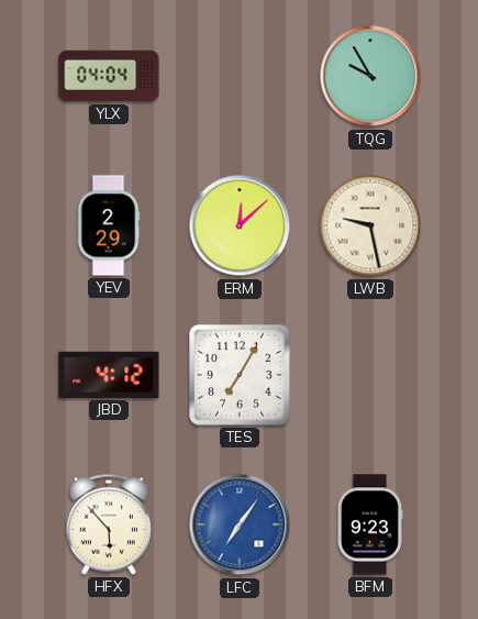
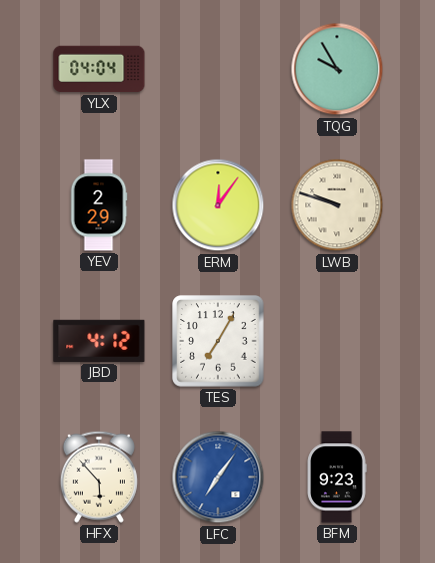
ERM: 12:08 -> 12:06 (218, 205)
LWB: 9:28 -> 9:48 (337, 205)
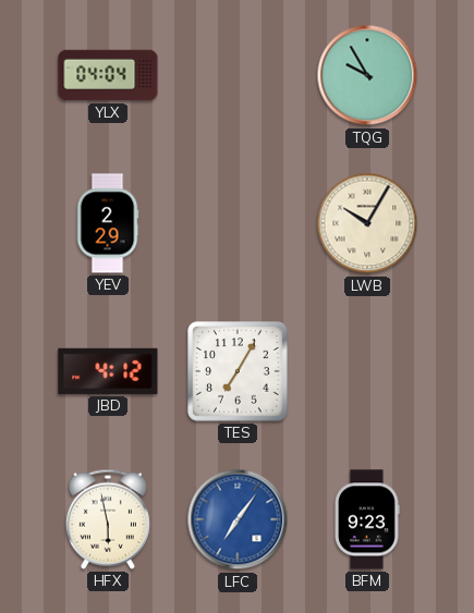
ERM: 12:06 -> none (218, 205)
LWB: 9:48 -> 10:05 (367, 223)
HFX: 5:53 -> 5:58 (108, 519)
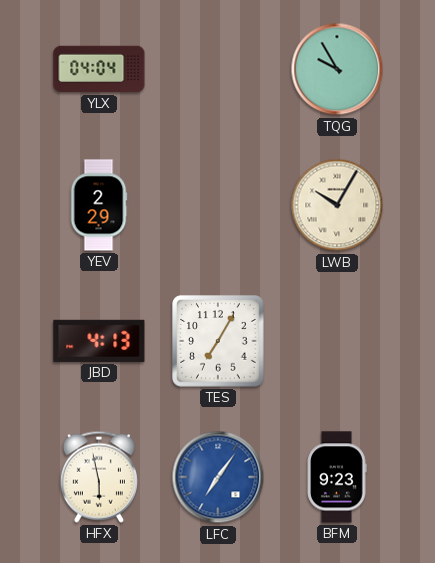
JBD: 4:12 -> 4:13 (99, 341)
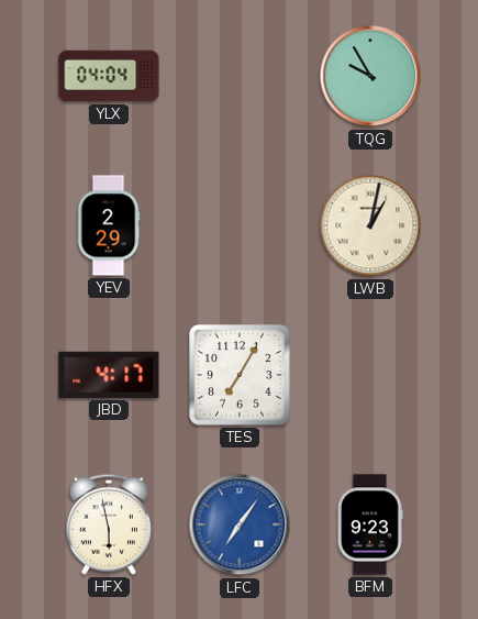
LWB: 10:05 -> 1:02 (370, 225)
JBD: 4:13 -> 4:17 (109, 375)
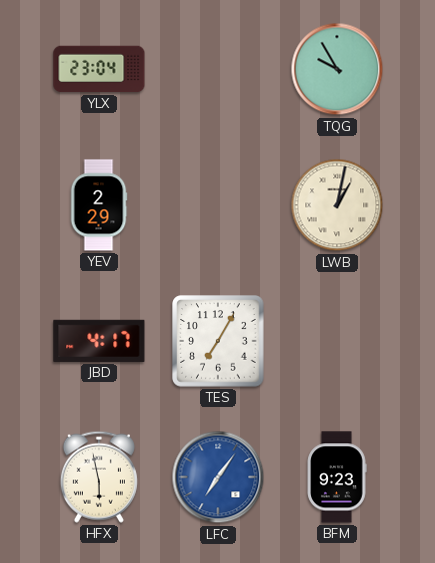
YLX: 04:04 -> 23:04 (99, 69)
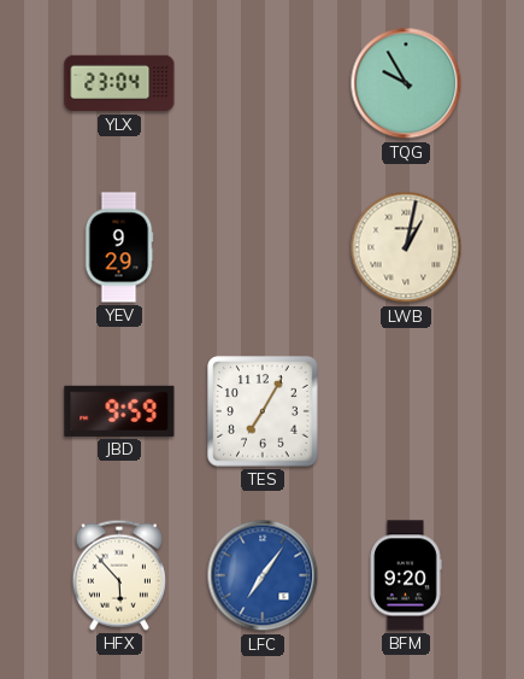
YEV: 2:29 -> 9:29 (119, 247)
JBD: 4:17 -> 9:59 (119, 411)
HFX: 5:58 -> 5:53 (119, 575)
BFM: 9:23 -> 9:20 (406, 575)
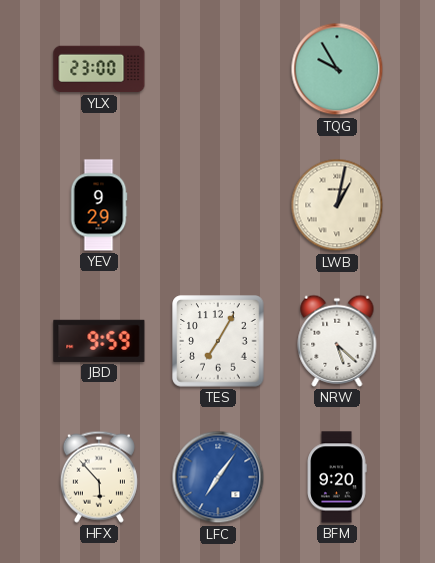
YLX: 23:04 -> 23:00 (99, 69)
NRW: none -> 5:22 (337, 341)
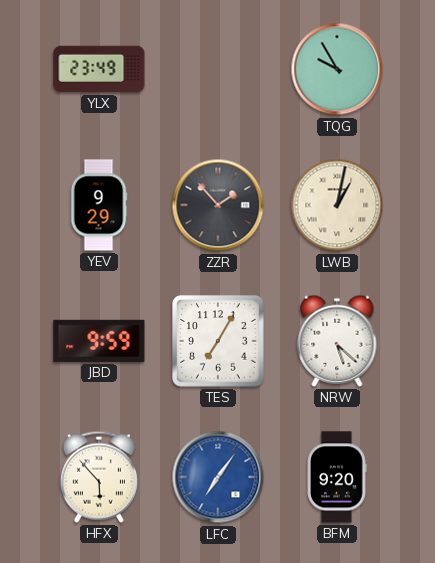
YLX: 23:00 -> 23:49 (99, 69)
ZZR: none -> 1:53 (218, 205)
